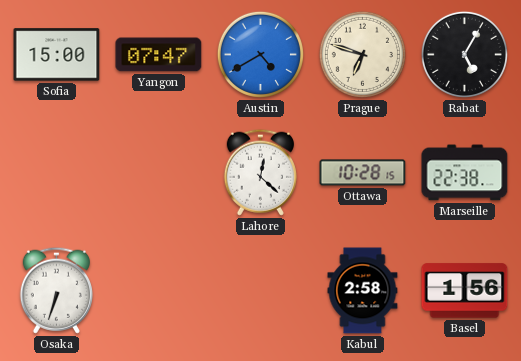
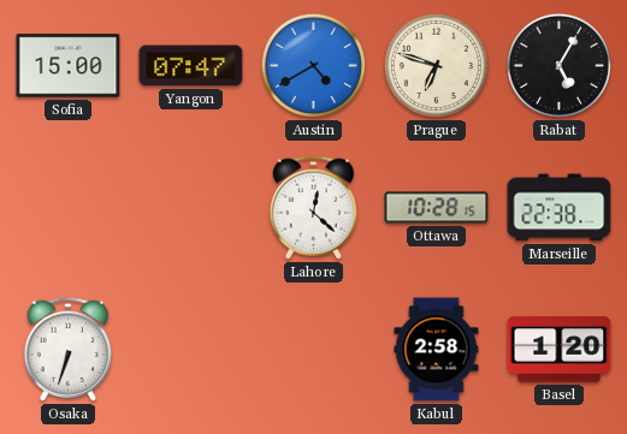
Basel: 1:56 -> 1:20 (560, 350)
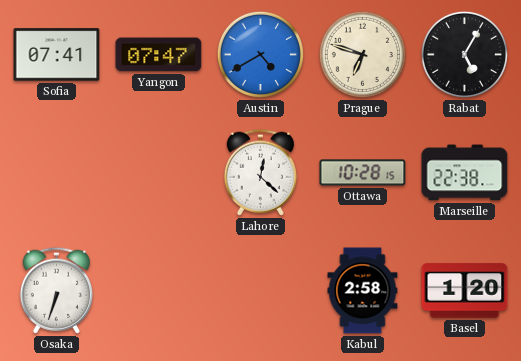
Sofia: 15:00 -> 07:41 (57, 55)
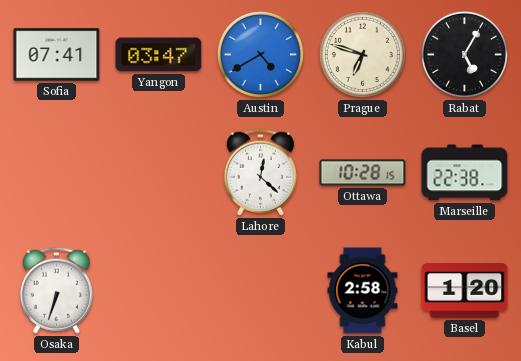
Yangon: 07:47 -> 03:47 (159, 55)
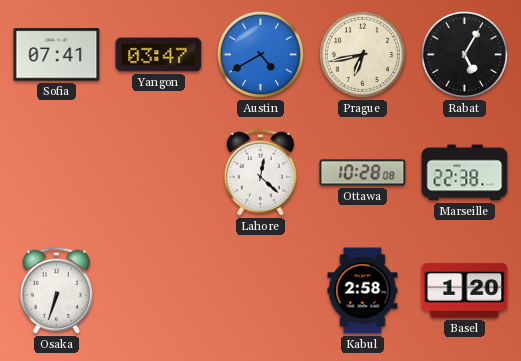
Prague: 6:48 -> 6:43 (362, 54)
Ottawa: 10:28:15 -> 10:28:08 (363, 173)
